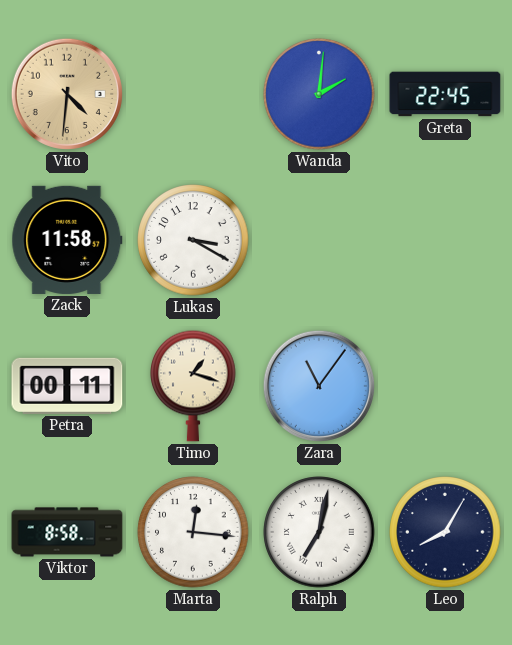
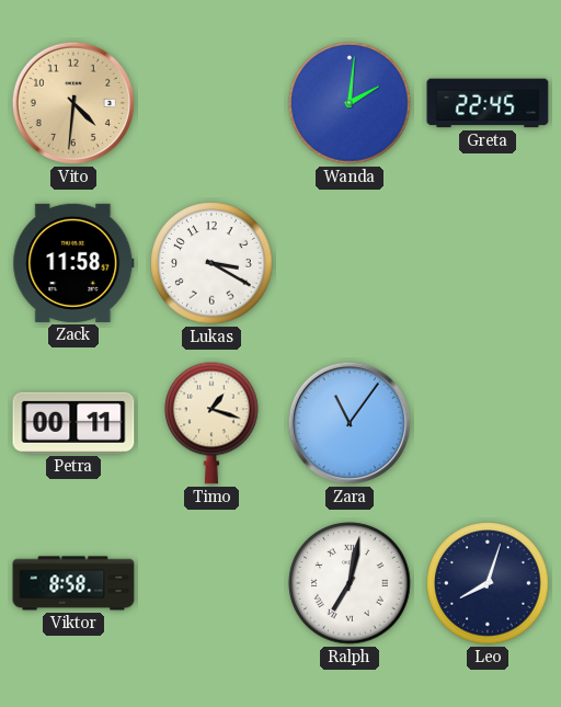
Marta: 12:16 -> none (193, 532)
Leo: 8:05 -> 8:03 (488, 583)
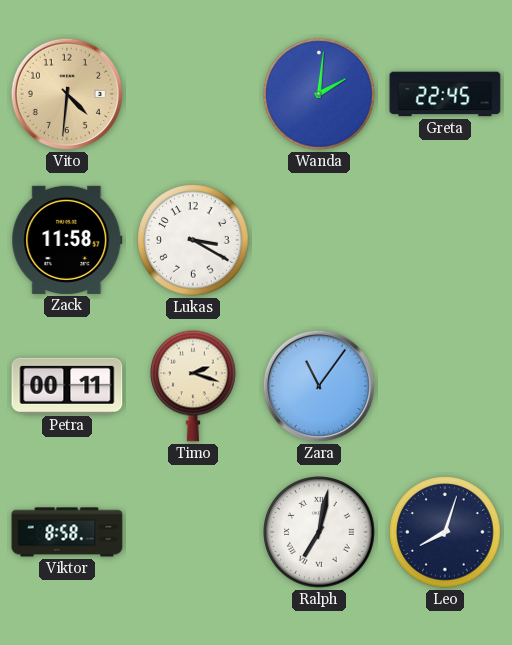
Timo: 1:18 -> 2:18 (194, 386)
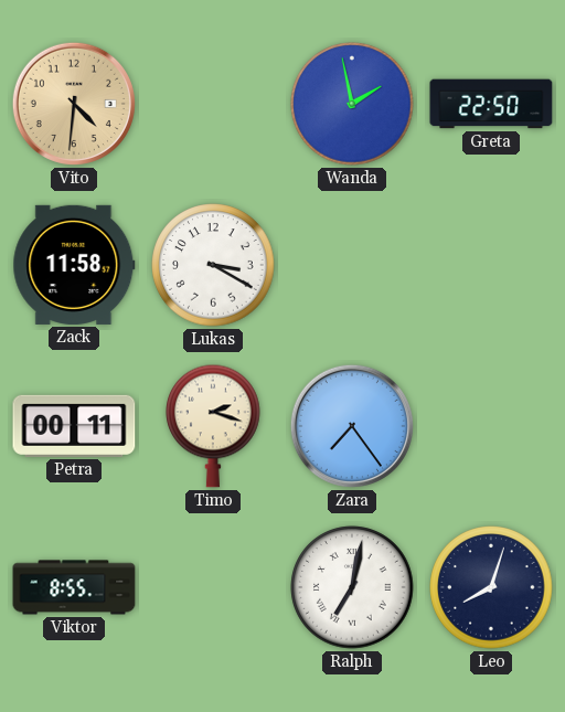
Wanda: 2:01 -> 1:58 (352, 104)
Greta: 22:45 -> 22:50 (491, 104)
Zara: 11:06 -> 7:24 (352, 426)
Viktor: 8:58 -> 8:55 (74, 587)
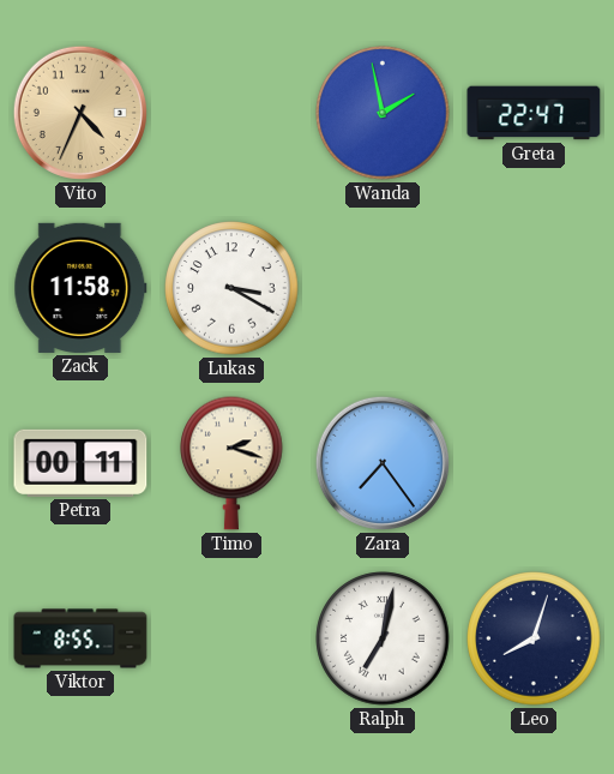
Vito: 4:31 -> 4:34 (80, 113)
Greta: 22:50 -> 22:47 (534, 113)
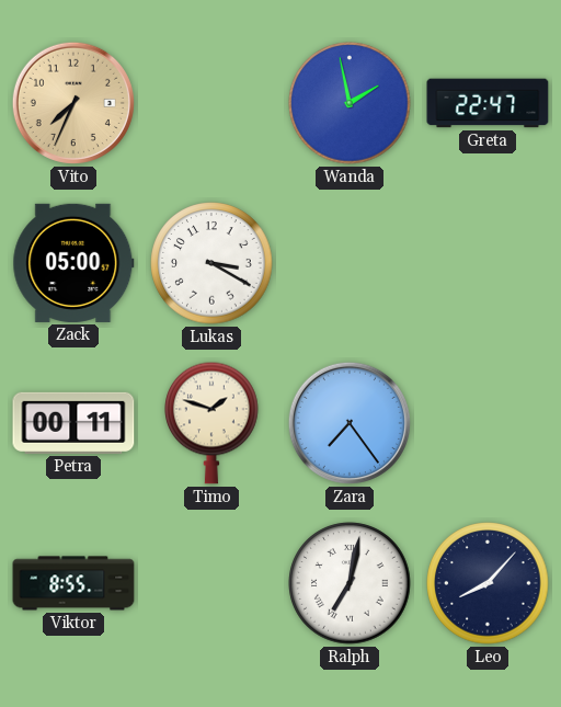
Vito: 4:34 -> 7:34 (73, 103)
Zack: 11:58 -> 05:00 (73, 263)
Timo: 2:18 -> 1:48 (213, 423)
Leo: 8:03 -> 8:07 (488, 583)
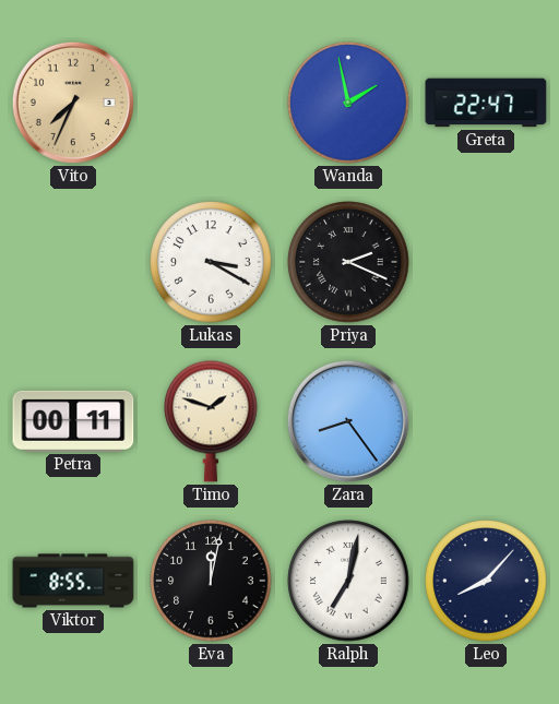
Zack: 05:00 -> none (73, 263)
Priya: none -> 2:19 (348, 262)
Zara: 7:24 -> 8:24 (348, 421)
Eva: none -> 12:02 (211, 581)
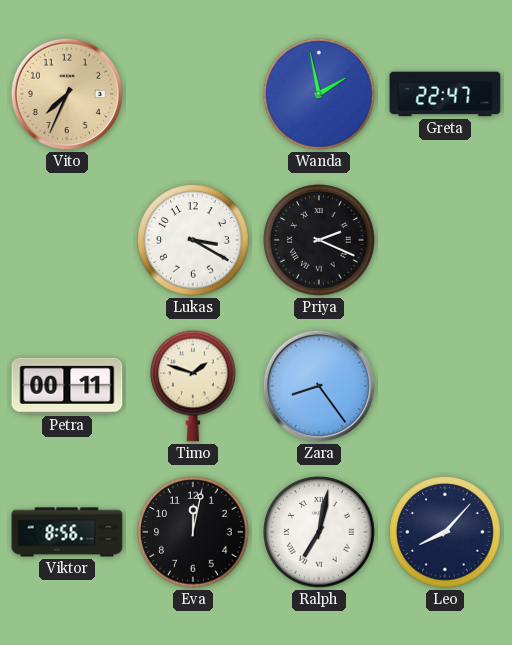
Viktor: 8:55 -> 8:56 (67, 532)
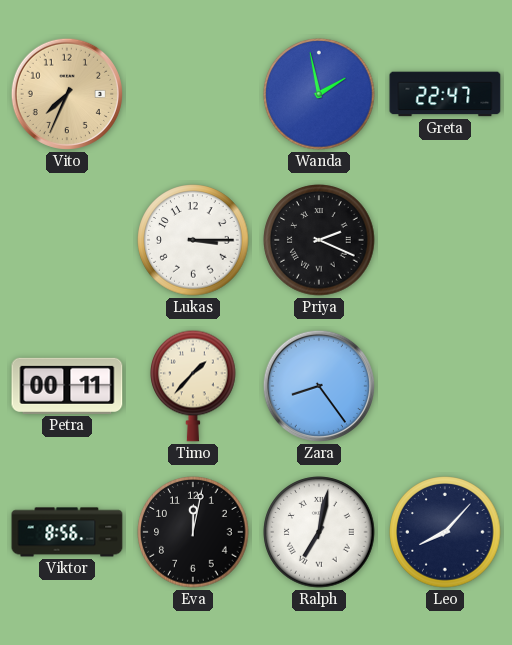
Lukas: 3:20 -> 3:15 (193, 240)
Timo: 1:48 -> 1:37 (194, 386)
